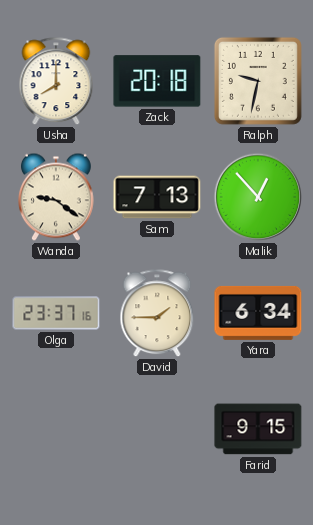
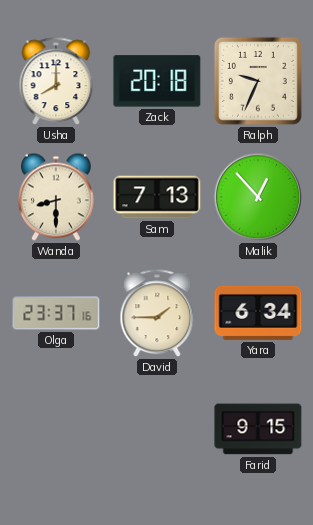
Ralph: 9:32 -> 9:34 (258, 81)
Wanda: 9:21 -> 8:30 (56, 197)
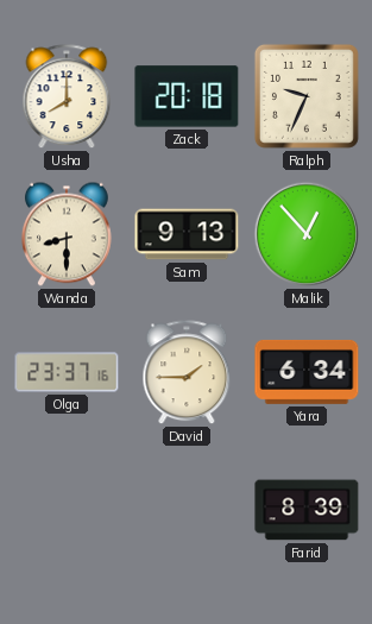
Sam: 7:13 -> 9:13 (187, 234)
Farid: 9:15 -> 8:39 (307, 510)
